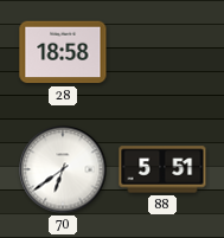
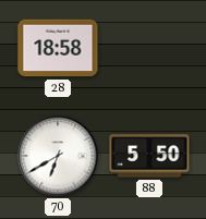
70: 6:39 -> 6:40 (58, 156)
88: 5:51 -> 5:50 (149, 156)
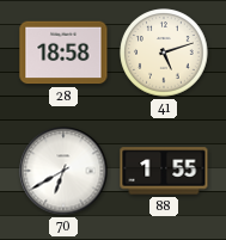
41: none -> 5:12 (164, 53)
88: 5:50 -> 1:55 (164, 171)
